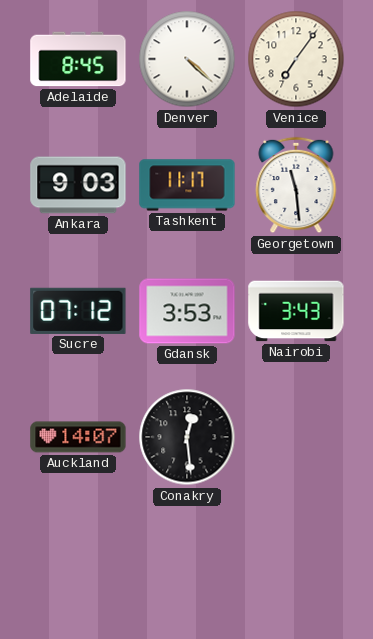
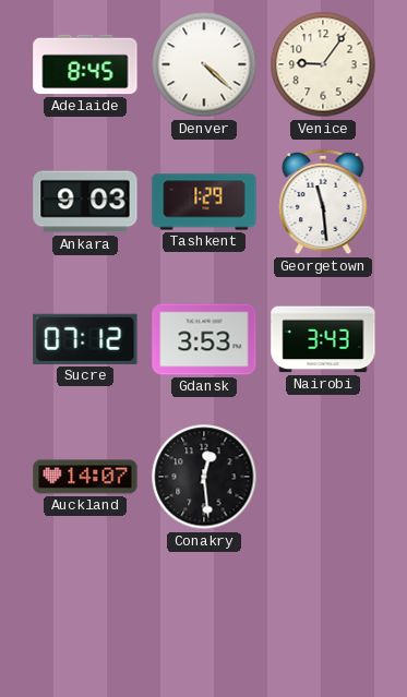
Venice: 7:06 -> 9:06 (323, 64)
Tashkent: 11:17 -> 1:29 (204, 202)
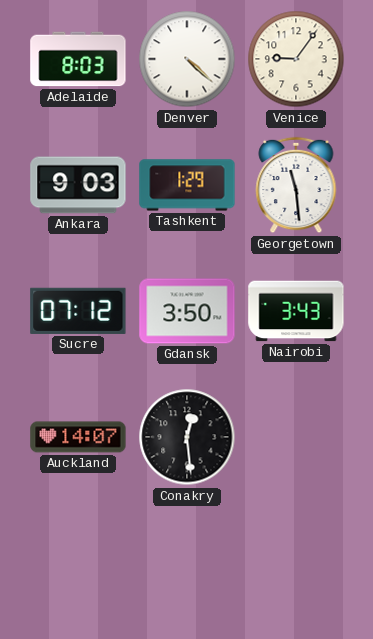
Adelaide: 8:45 -> 8:03 (78, 59)
Gdansk: 3:53 -> 3:50 (187, 311)
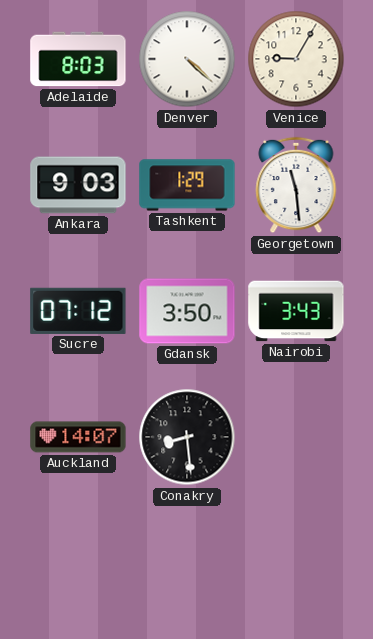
Venice: 9:06 -> 9:05 (296, 59)
Conakry: 12:29 -> 8:29 (187, 437)
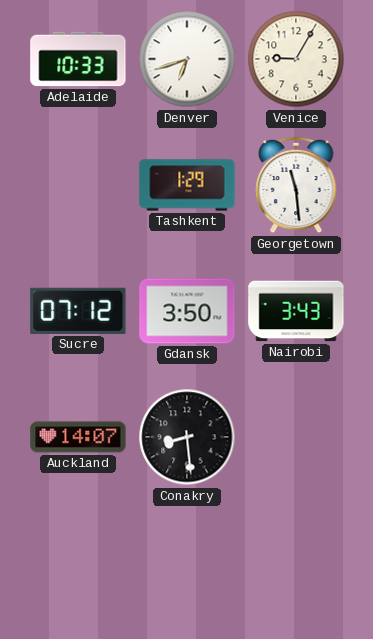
Adelaide: 8:03 -> 10:33 (78, 59)
Denver: 4:22 -> 6:42 (187, 59)
Ankara: 9:03 -> none (78, 185)
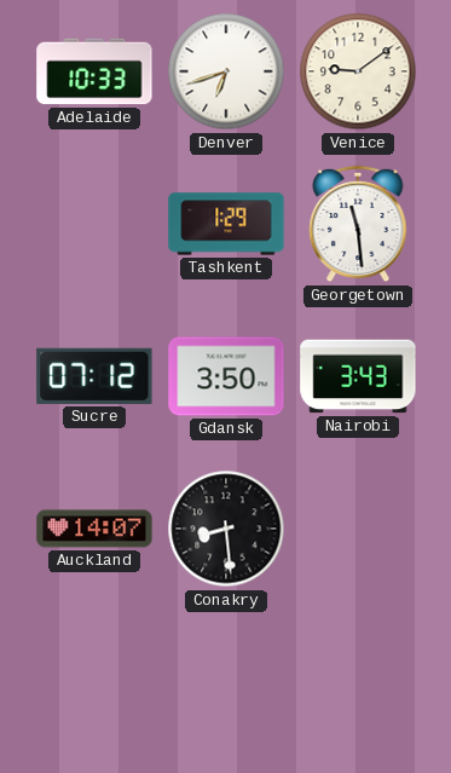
Venice: 9:05 -> 9:09 (358, 71)
